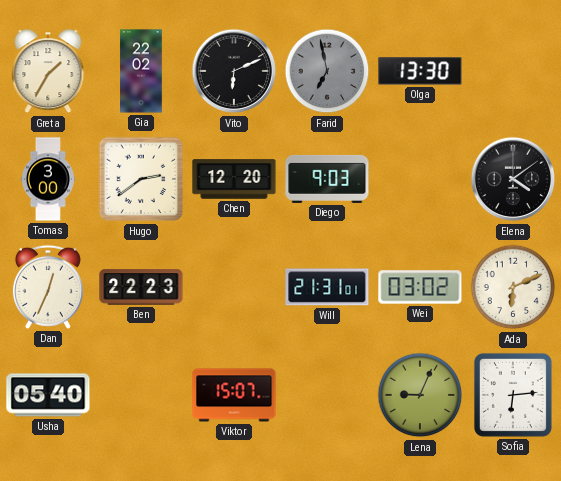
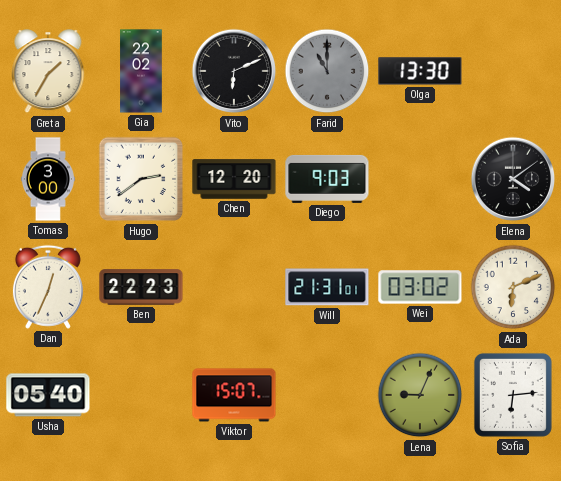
Farid: 6:58 -> 11:00 (327, 71)
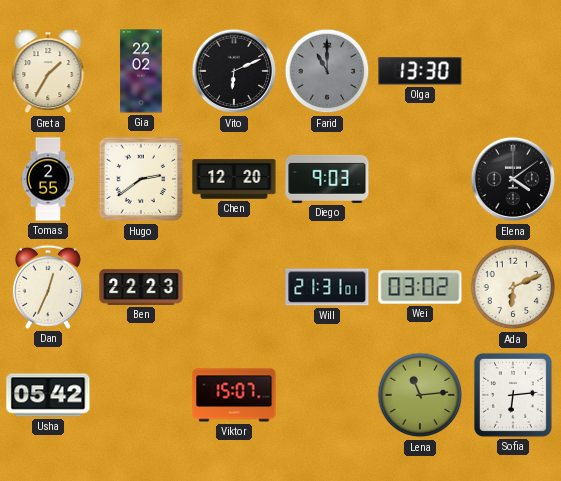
Tomas: 3:00 -> 2:55 (48, 179)
Usha: 05:40 -> 05:42 (48, 395)
Lena: 9:04 -> 11:14 (420, 395)
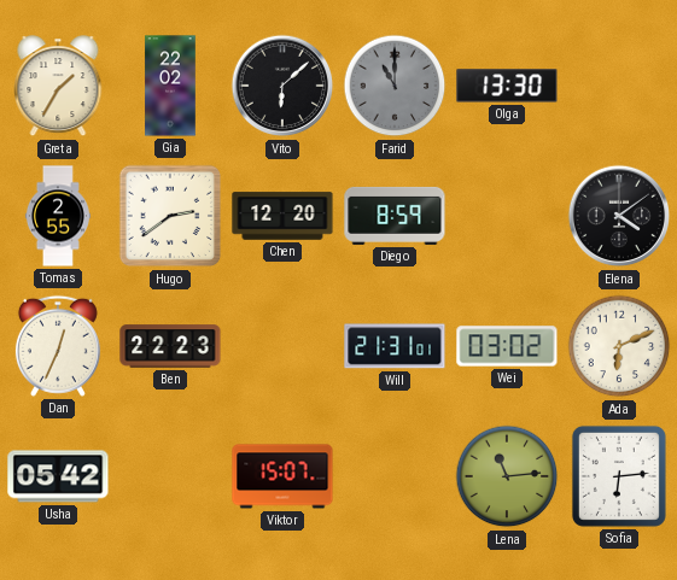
Vito: 6:11 -> 6:08 (282, 86)
Diego: 9:03 -> 8:59 (395, 216)
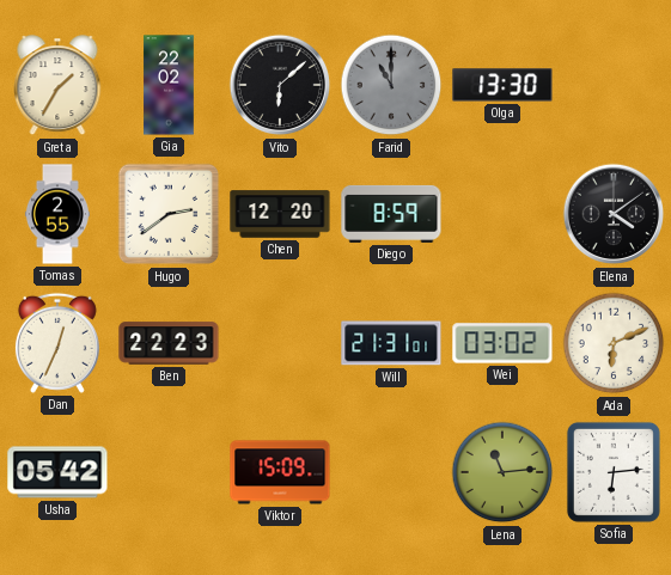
Viktor: 15:07 -> 15:09 (280, 472)
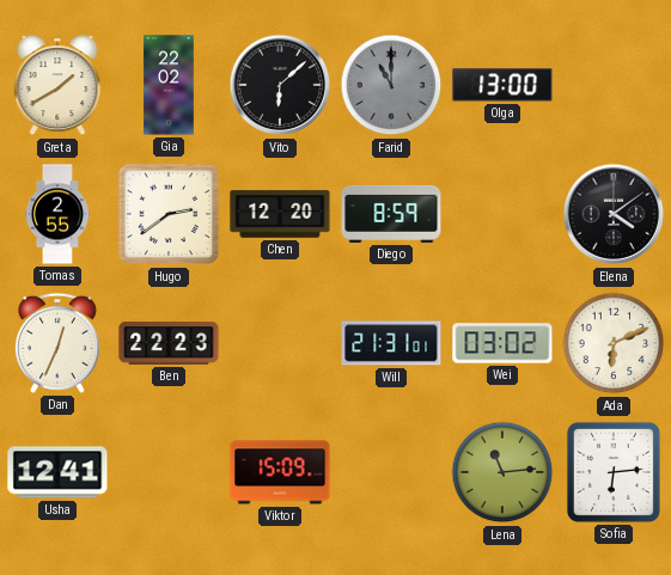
Greta: 1:35 -> 1:40 (57, 86)
Olga: 13:30 -> 13:00 (502, 85)
Usha: 05:42 -> 12:41 (57, 472)
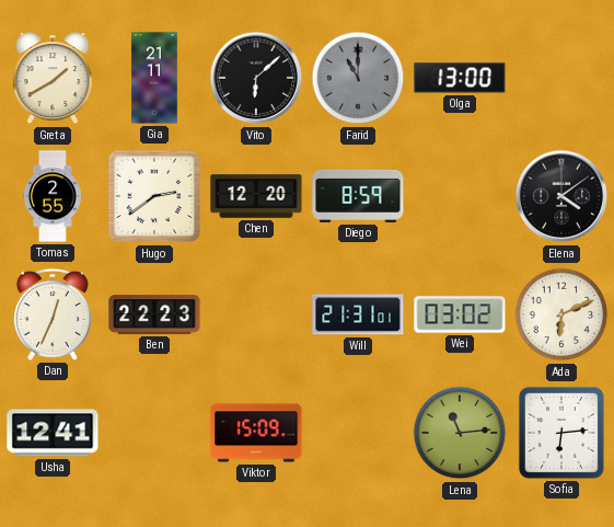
Gia: 22:02 -> 21:11 (154, 78)
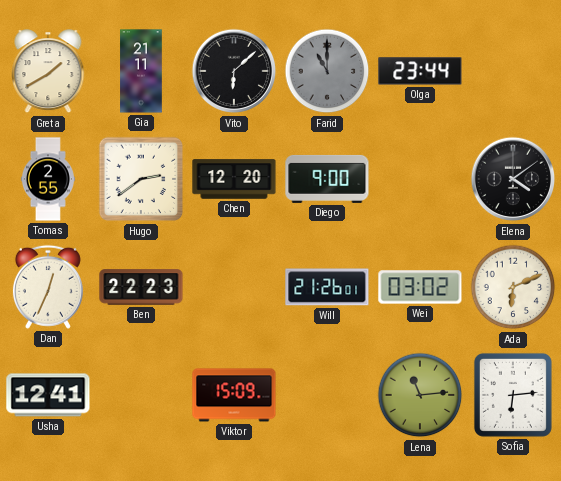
Olga: 13:00 -> 23:44 (420, 71)
Diego: 8:59 -> 9:00 (327, 179)
Will: 21:31 -> 21:26 (327, 287)
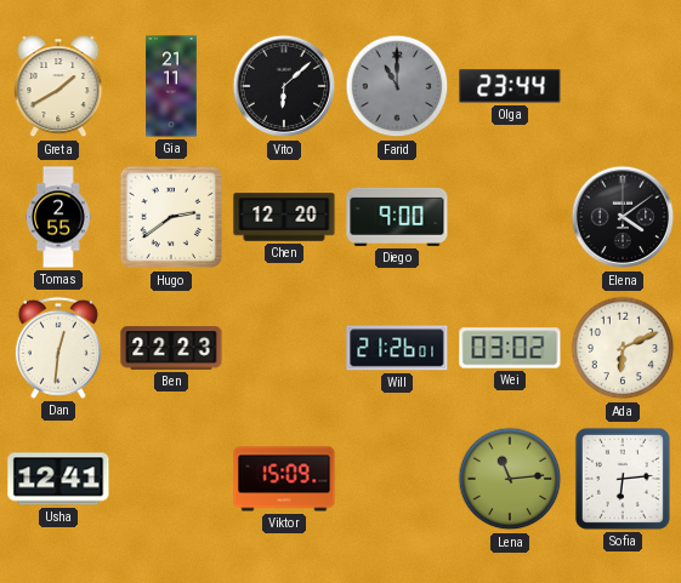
Dan: 12:34 -> 12:31 (58, 348)
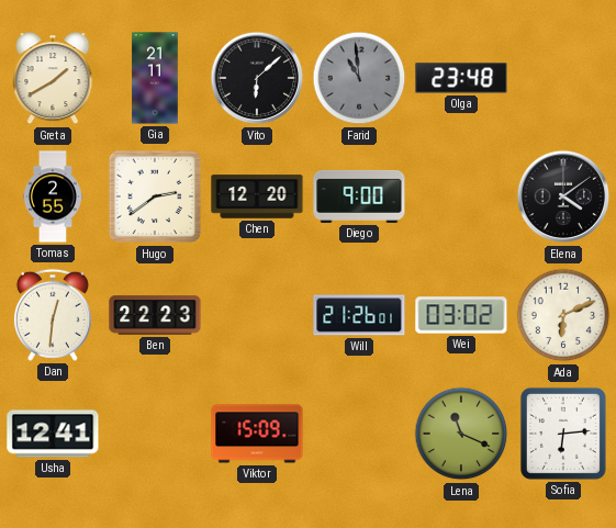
Farid: 11:00 -> 10:59 (359, 78)
Olga: 23:44 -> 23:48 (461, 78)
Lena: 11:14 -> 11:19 (461, 434)
